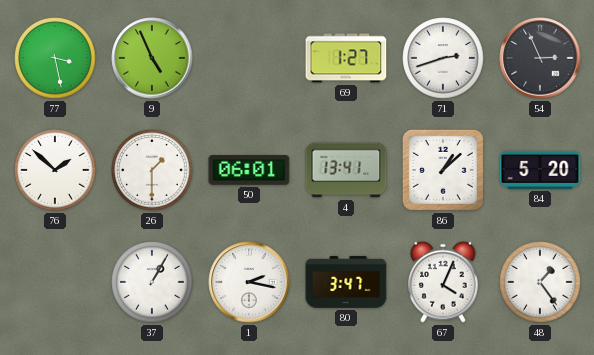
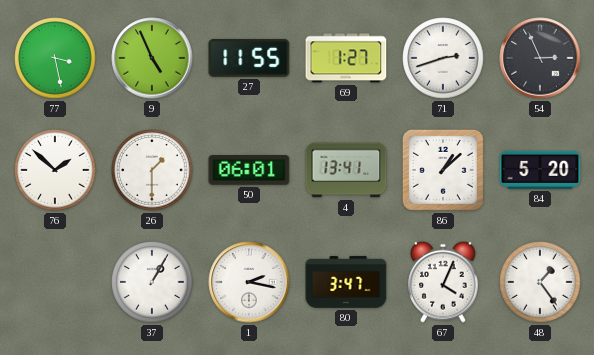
27: none -> 11:55 (249, 58)
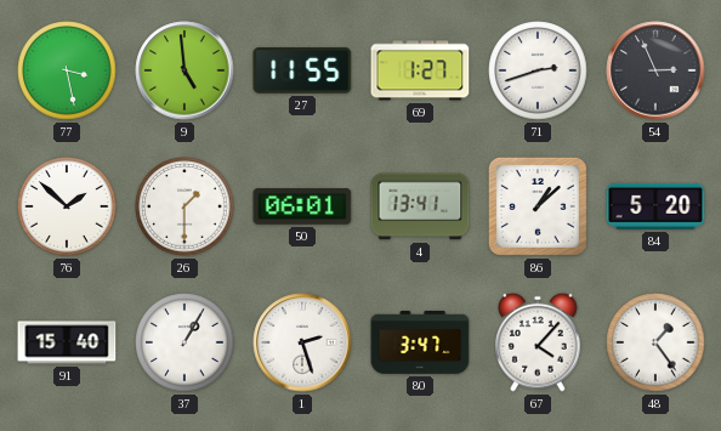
9: 4:56 -> 4:59 (184, 70)
91: none -> 15:40 (67, 342)
1: 2:17 -> 2:27 (302, 342)
67: 4:04 -> 4:07 (539, 342)
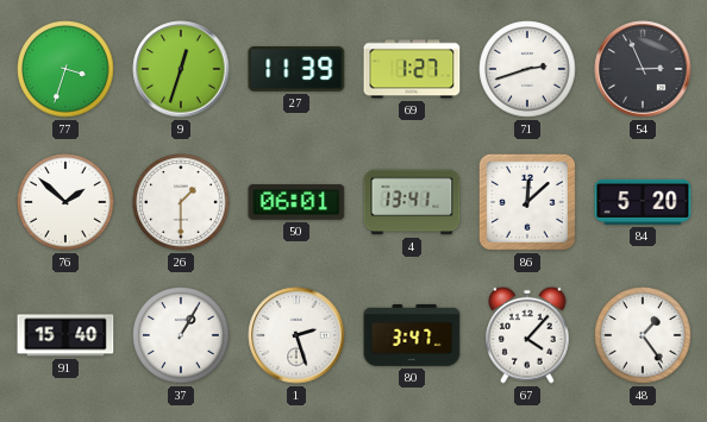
77: 3:28 -> 3:33 (65, 69)
9: 4:59 -> 12:33 (181, 69)
27: 11:55 -> 11:39 (296, 69)
86: 1:08 -> 12:08 (527, 202)
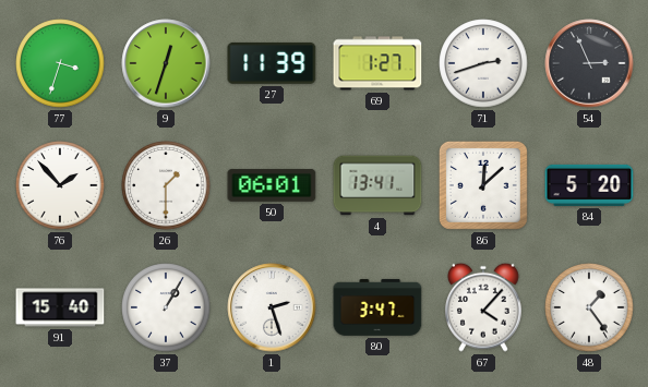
76: 1:52 -> 1:53 (60, 185)
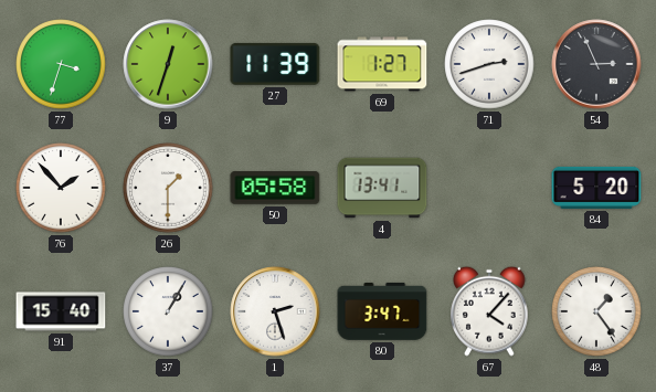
50: 06:01 -> 05:58 (275, 189)
86: 12:08 -> none (483, 185)
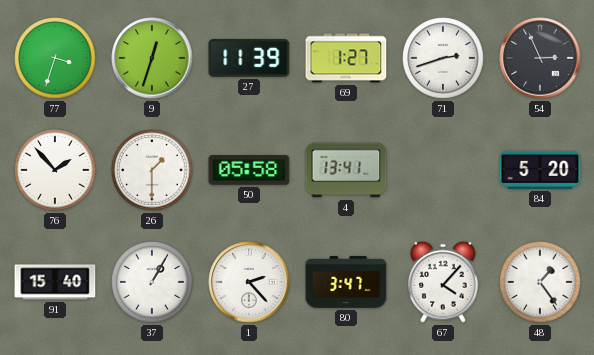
1: 2:27 -> 2:23 (249, 282)
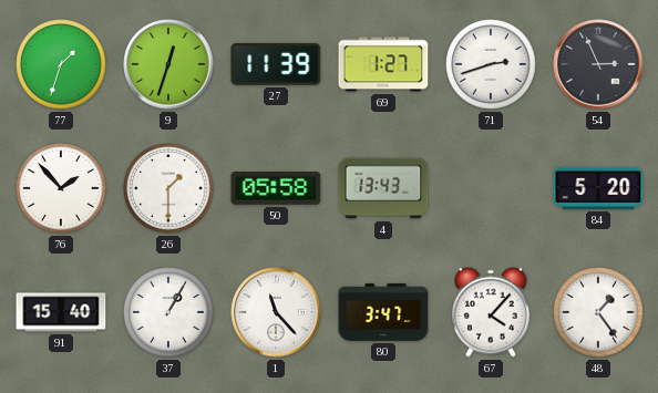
77: 3:33 -> 1:33 (61, 64)
4: 13:41 -> 13:43 (383, 188)
1: 2:23 -> 11:23 (276, 312)
